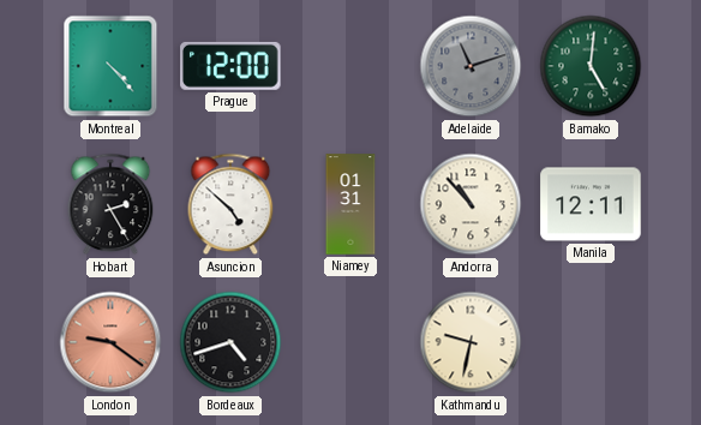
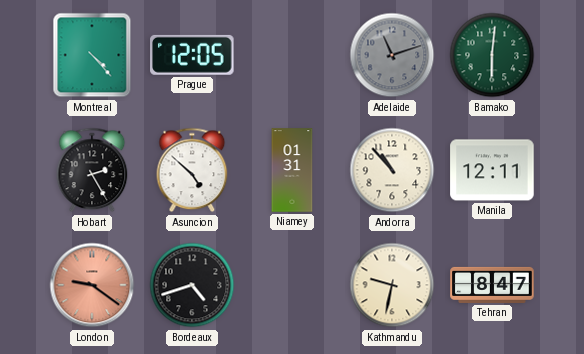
Prague: 12:00 -> 12:05 (192, 55)
Bamako: 5:01 -> 6:01 (492, 55)
Tehran: none -> 8:47 (492, 285)
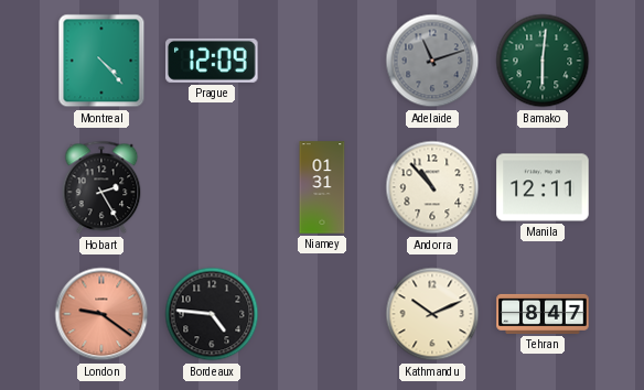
Prague: 12:05 -> 12:09 (212, 61)
Asuncion: 4:52 -> none (192, 170)
Bordeaux: 4:42 -> 4:46 (212, 314)
Kathmandu: 9:32 -> 10:11 (432, 314)
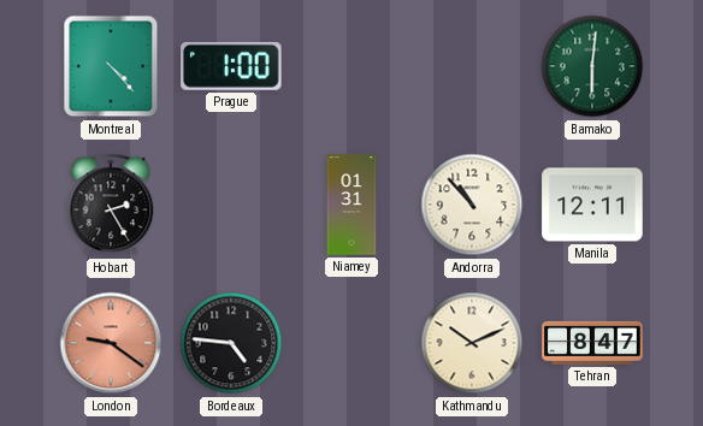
Prague: 12:09 -> 1:00 (231, 66)
Adelaide: 11:12 -> none (432, 61)
